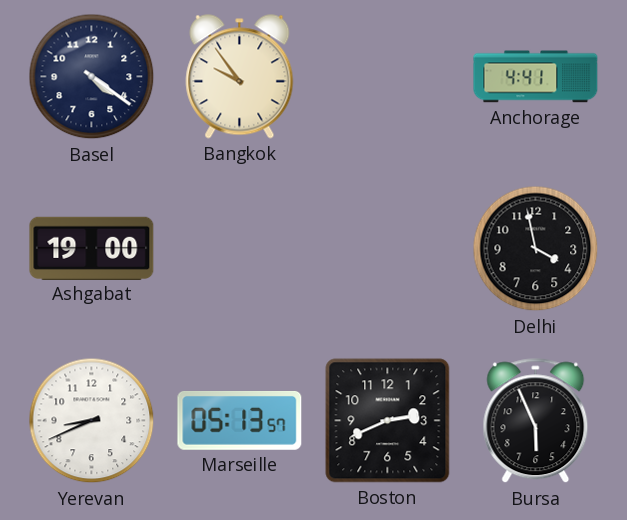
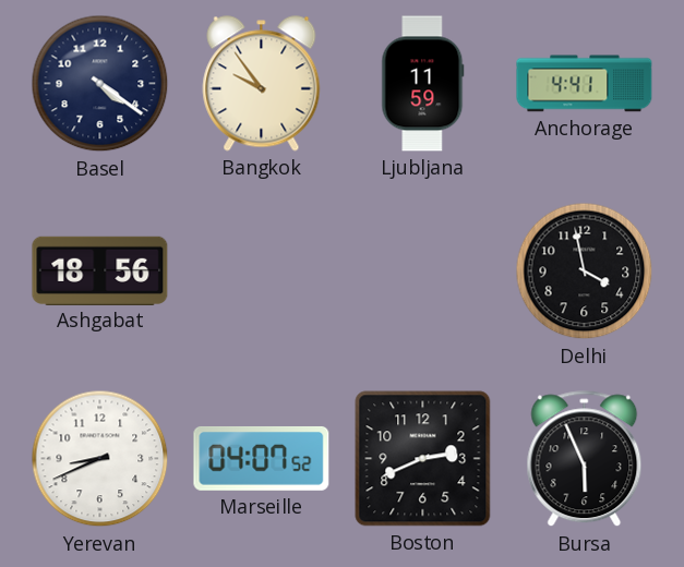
Ljubljana: none -> 11:59 (423, 84)
Ashgabat: 19:00 -> 18:56 (100, 270)
Marseille: 05:13 -> 04:07 (262, 458)
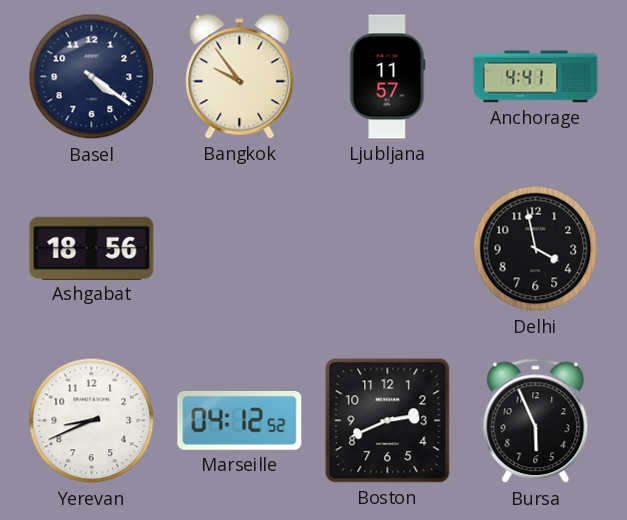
Ljubljana: 11:59 -> 11:57 (388, 77)
Marseille: 04:07 -> 04:12 (240, 420)
